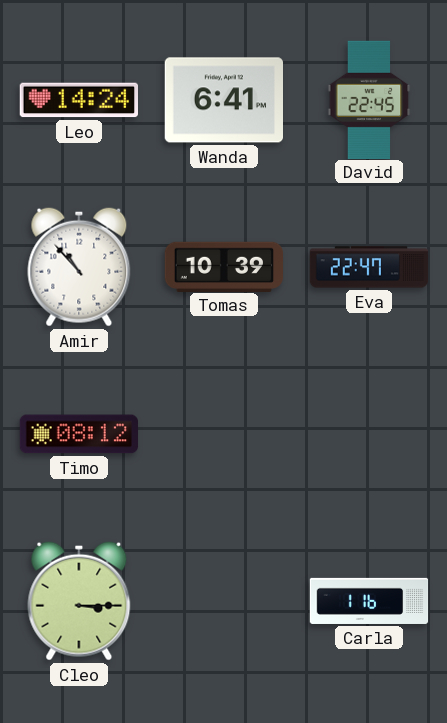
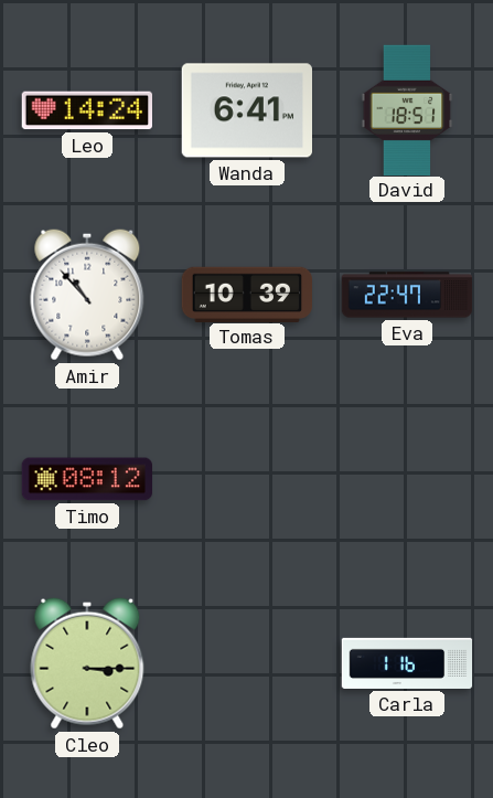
David: 22:45 -> 18:51 (407, 109)
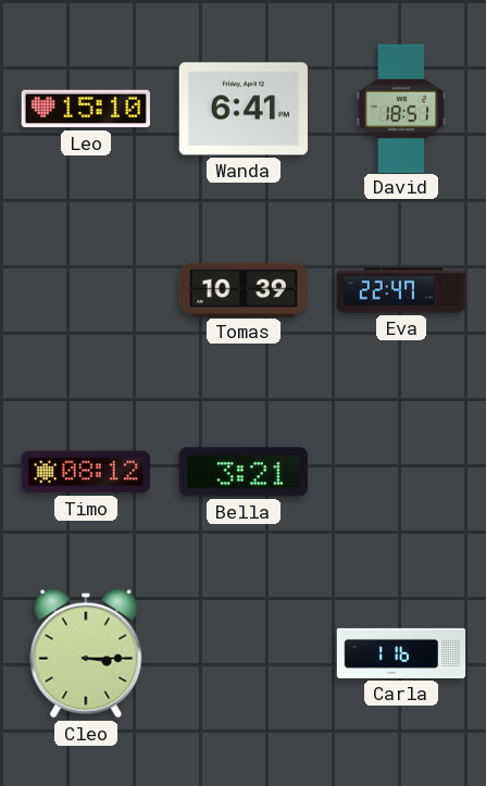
Leo: 14:24 -> 15:10 (85, 109)
Amir: 10:53 -> none (87, 295)
Bella: none -> 3:21 (244, 472)
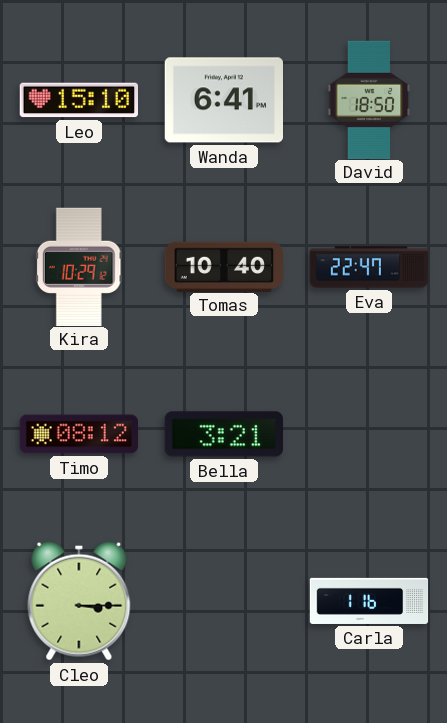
David: 18:51 -> 18:50 (369, 99)
Kira: none -> 10:29 (79, 266)
Tomas: 10:39 -> 10:40 (223, 266)
